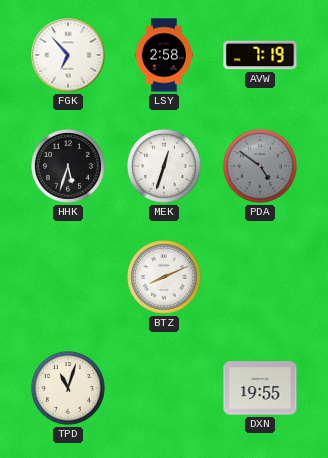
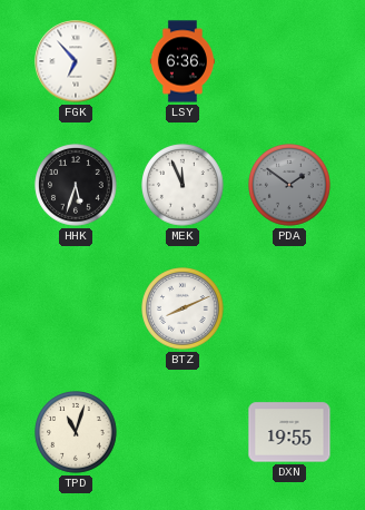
LSY: 2:58 -> 6:36 (181, 61)
AVW: 7:19 -> none (260, 55)
MEK: 12:33 -> 11:56 (182, 185)
PDA: 4:51 -> 1:51 (289, 185)
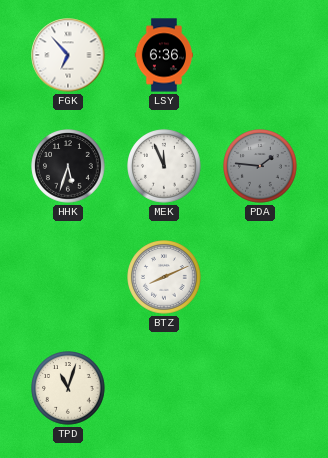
PDA: 1:51 -> 1:46 (260, 166)
DXN: 19:55 -> none (289, 432)
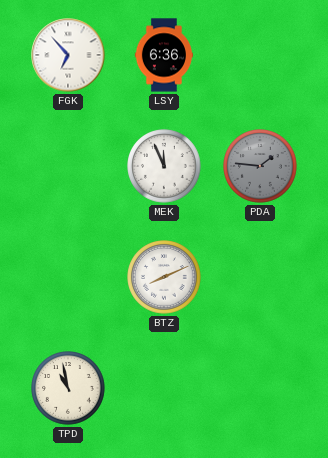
HHK: 5:33 -> none (68, 166)
TPD: 11:03 -> 10:58 (68, 388)
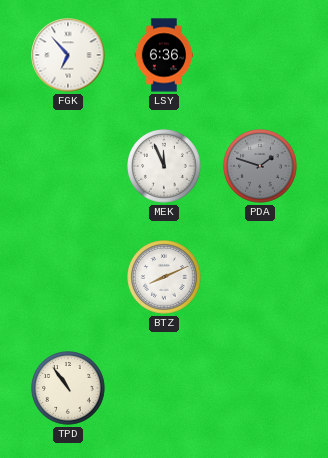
PDA: 1:46 -> 1:48 (260, 166)
TPD: 10:58 -> 10:54 (68, 388)
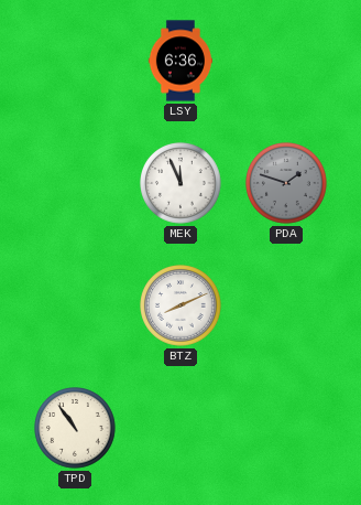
FGK: 6:53 -> none (68, 55)
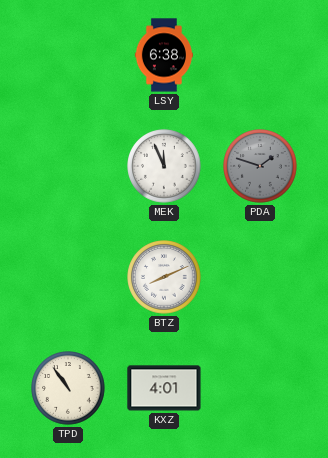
LSY: 6:36 -> 6:38 (163, 55)
KXZ: none -> 4:01 (164, 388)
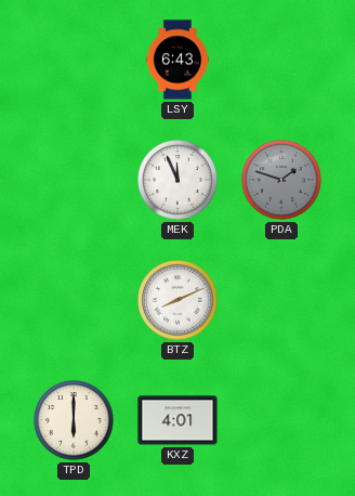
LSY: 6:38 -> 6:43 (176, 60)
TPD: 10:54 -> 6:00 (74, 420)
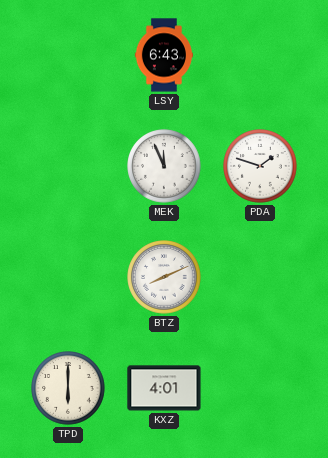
PDA dial: grey -> white (260, 166)
